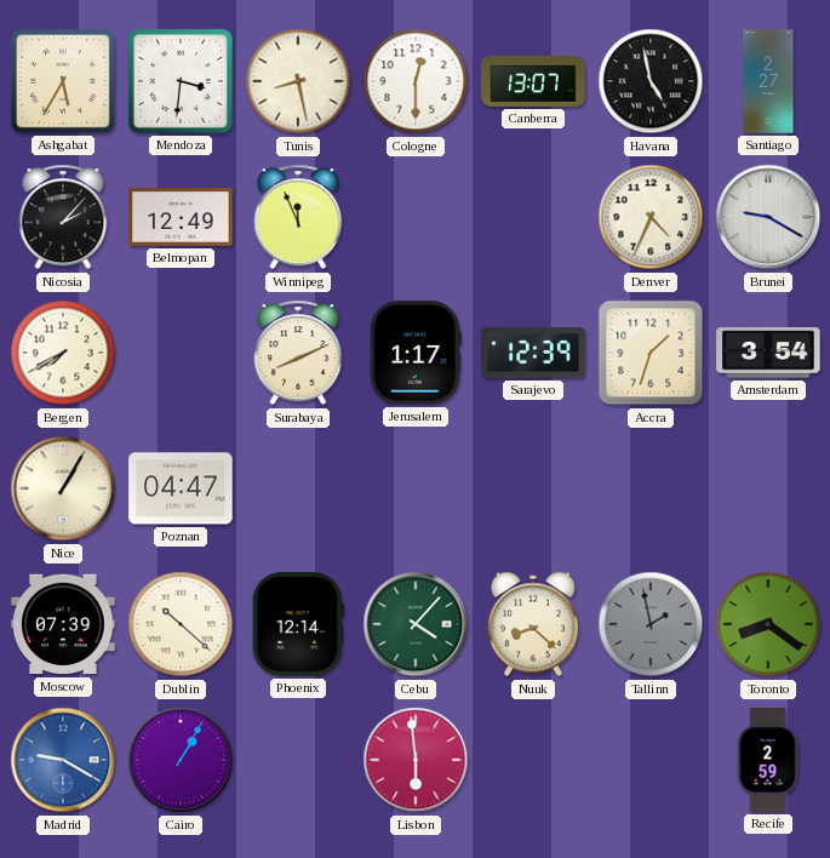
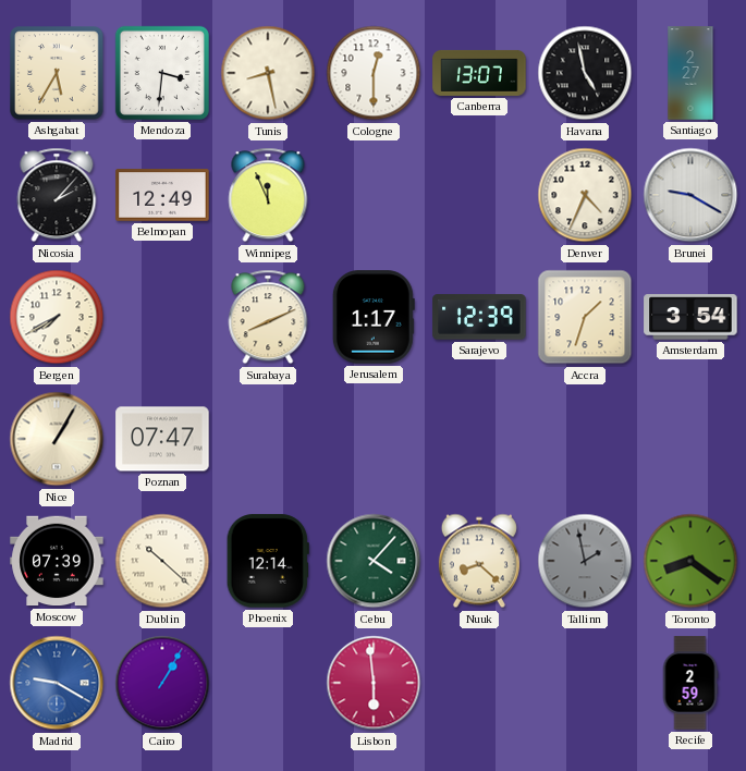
Poznan: 04:47 -> 07:47 (162, 439)
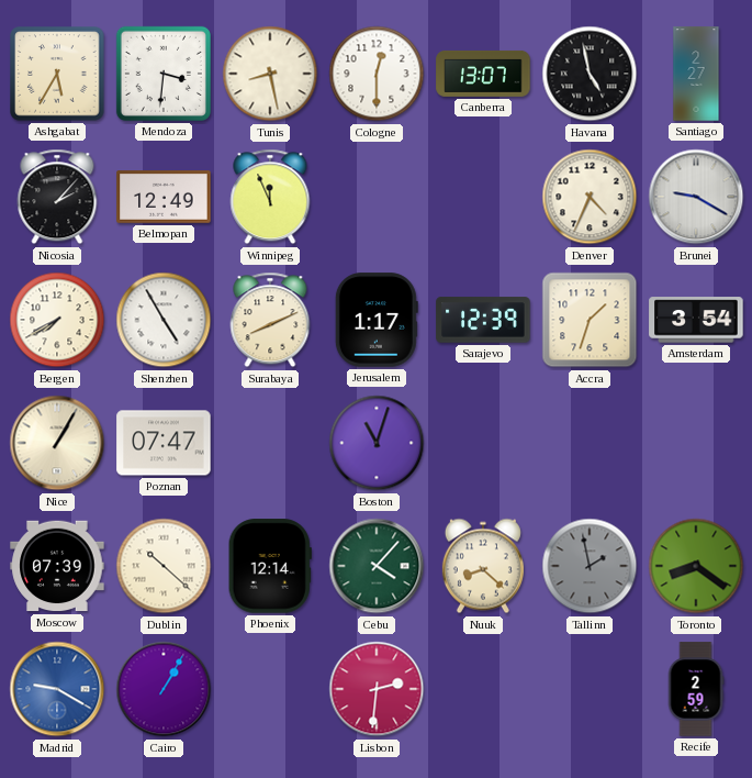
Shenzhen: none -> 4:55 (164, 320)
Boston: none -> 11:03 (377, 443)
Lisbon: 5:59 -> 2:31 (377, 689)
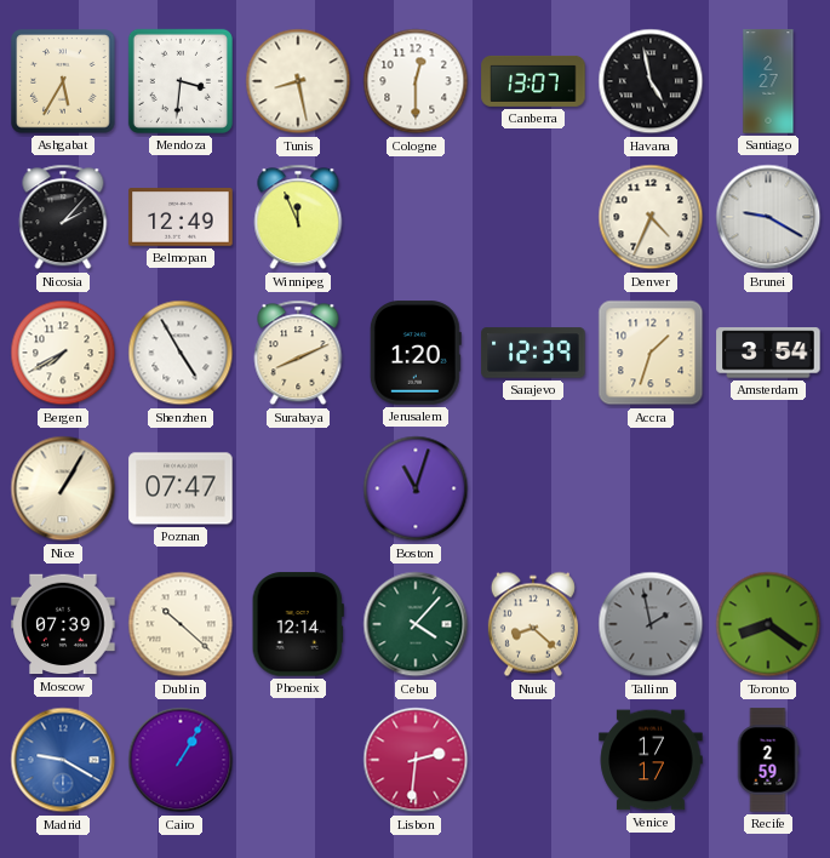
Jerusalem: 1:17 -> 1:20 (416, 353)
Venice: none -> 17:17 (651, 760)
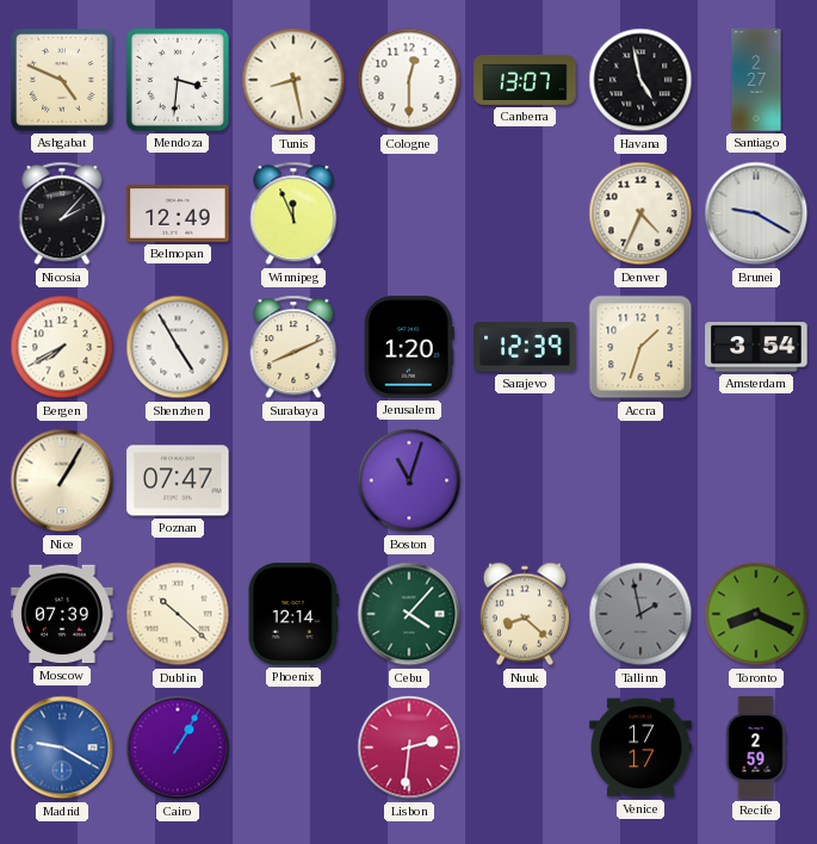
Ashgabat: 5:35 -> 4:49 (62, 80)
Toronto: 8:21 -> 8:19 (756, 614)
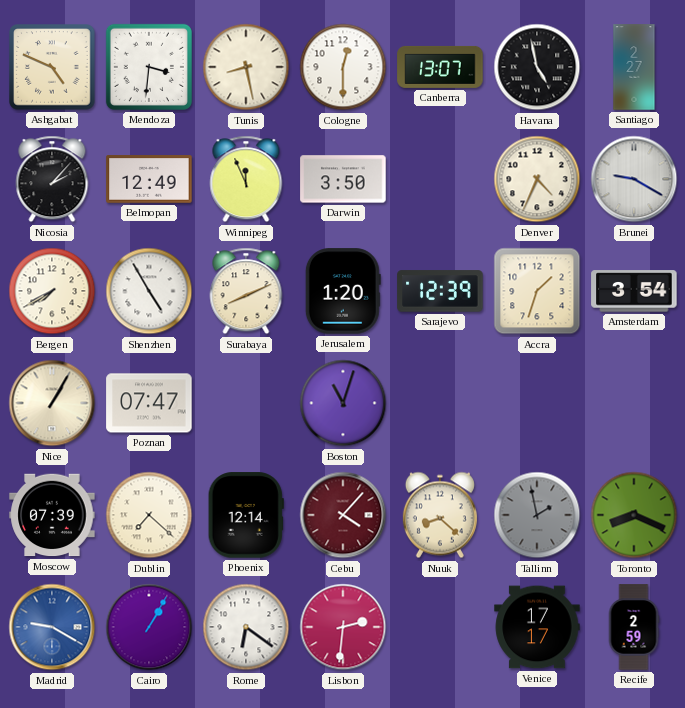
Darwin: none -> 3:50 (343, 179)
Dublin: 10:22 -> 7:22 (149, 515)
Cebu dial: green -> burgundy (343, 515)
Rome: none -> 6:21 (246, 627)
